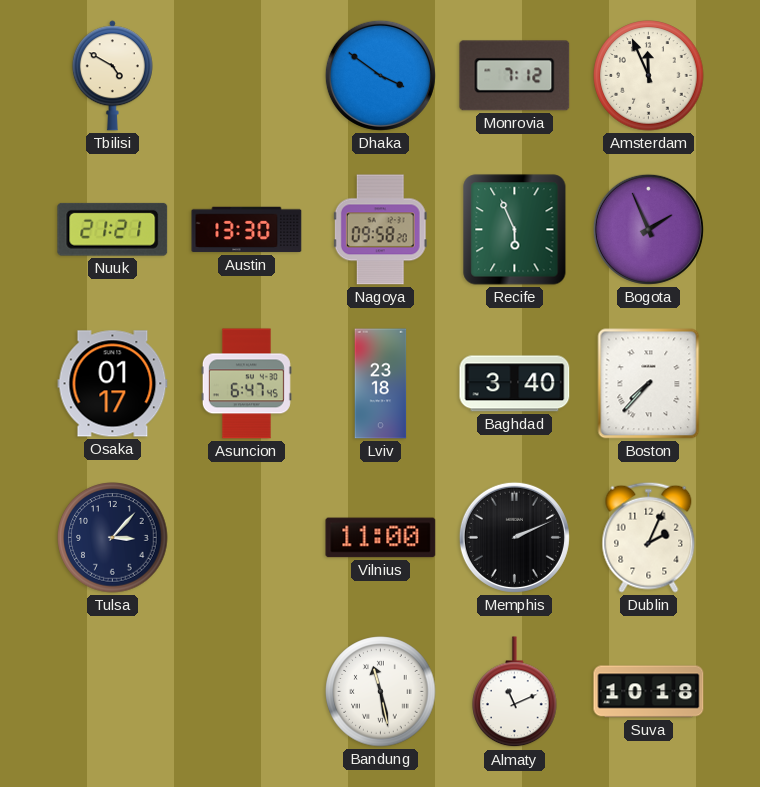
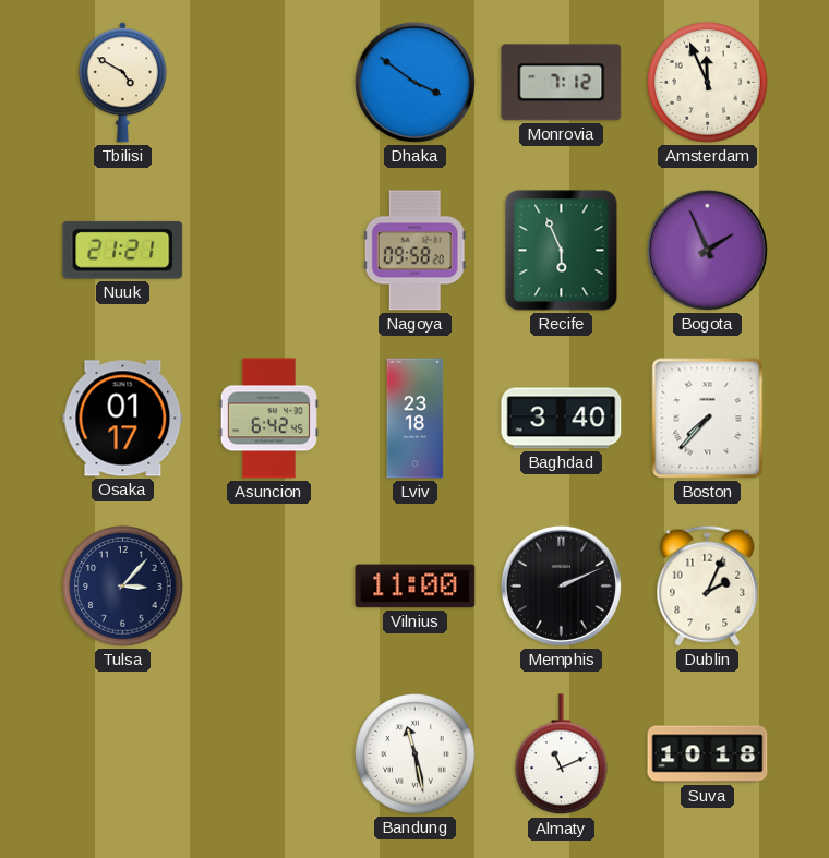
Austin: 13:30 -> none (247, 230)
Asuncion: 6:47 -> 6:42 (268, 419)
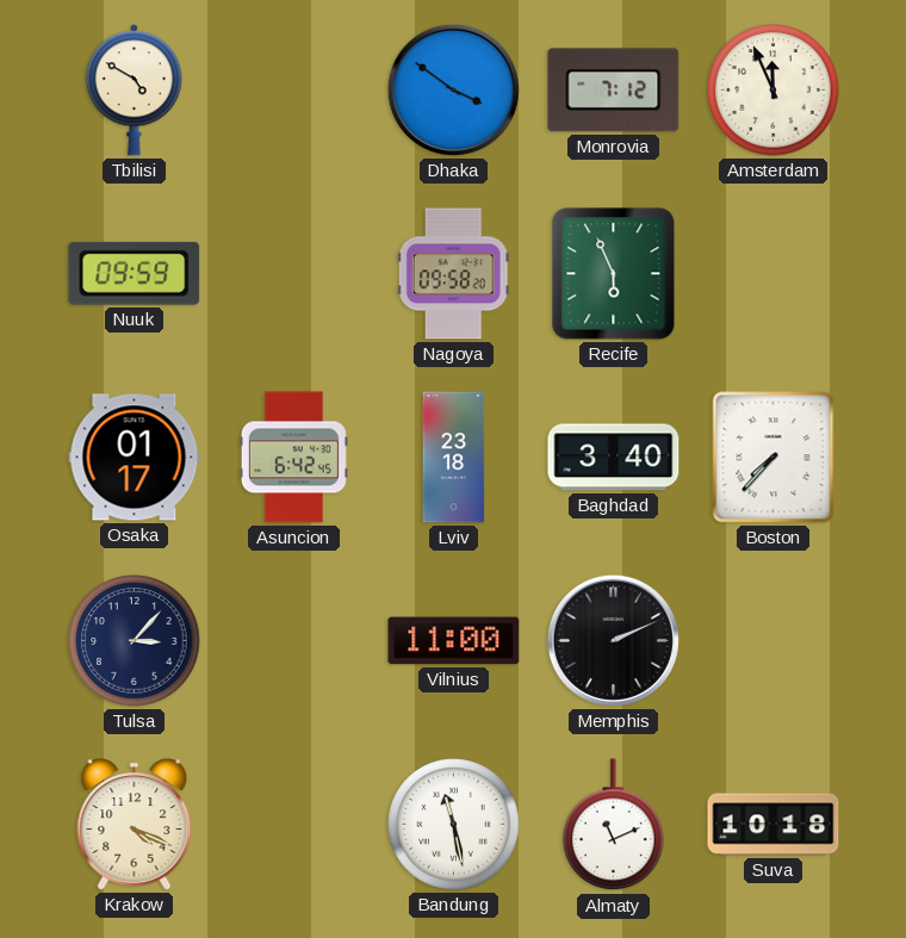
Nuuk: 21:21 -> 09:59 (135, 273)
Bogota: 1:56 -> none (707, 250)
Dublin: 2:04 -> none (708, 585)
Krakow: none -> 4:19 (135, 825)
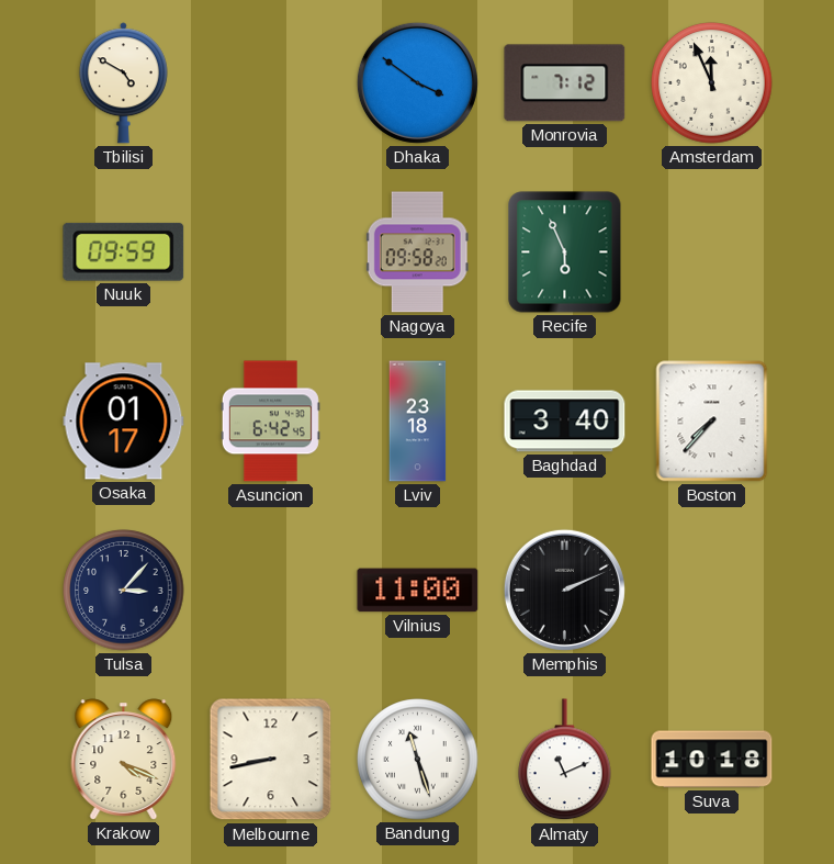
Melbourne: none -> 8:43 (271, 760)
Bandung: 11:28 -> 11:27 (418, 760)
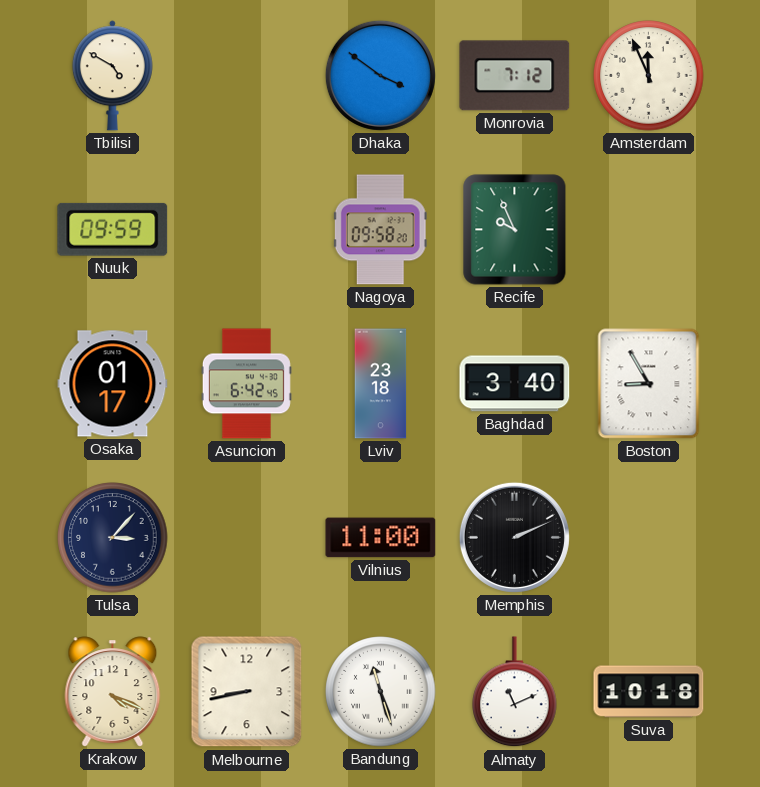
Recife: 5:56 -> 9:56 (515, 230)
Boston: 7:37 -> 8:55 (649, 384)
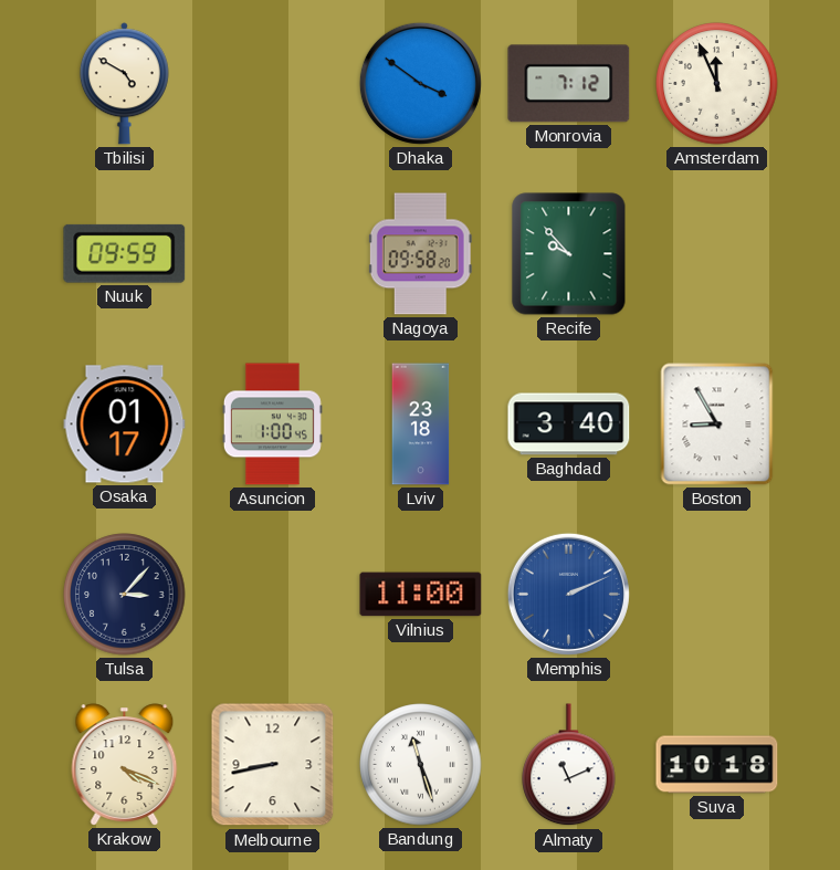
Recife: 9:56 -> 9:53 (569, 254)
Asuncion: 6:42 -> 1:00 (272, 424)
Memphis dial: black -> blue (568, 594)
